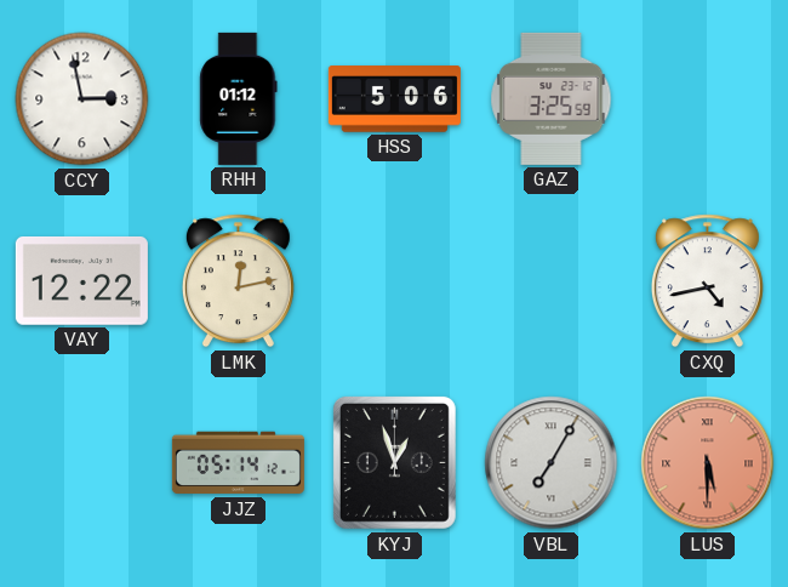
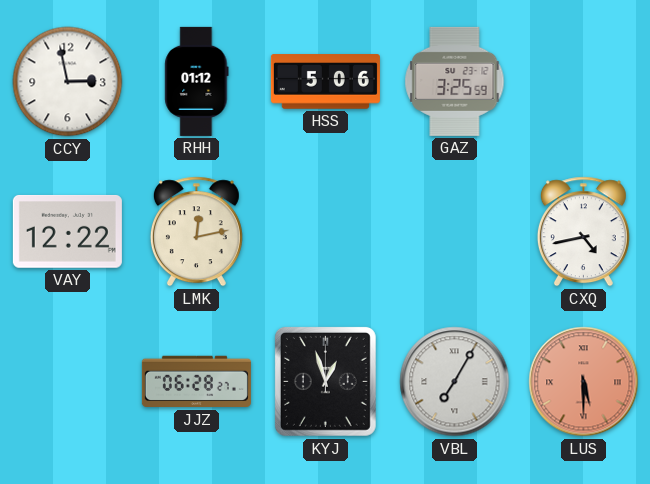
JJZ: 05:14 -> 06:28 (196, 382)
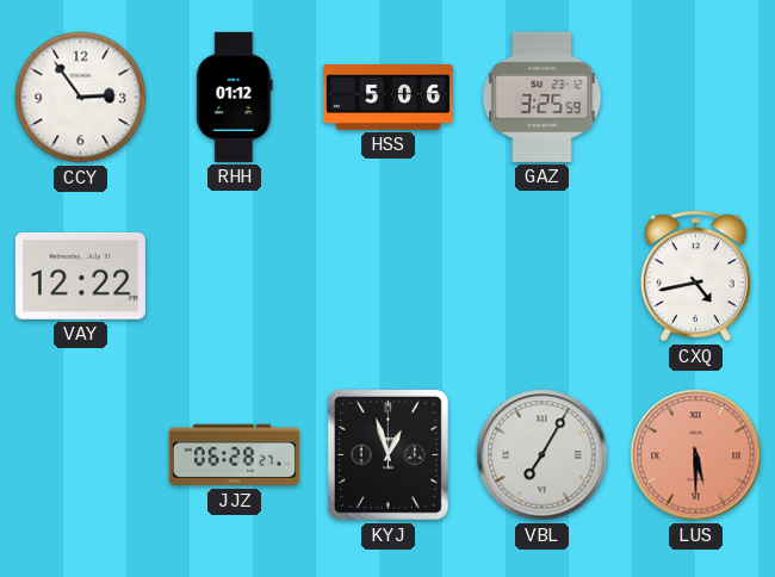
CCY: 2:58 -> 2:54 (81, 98)
LMK: 12:13 -> none (196, 232)
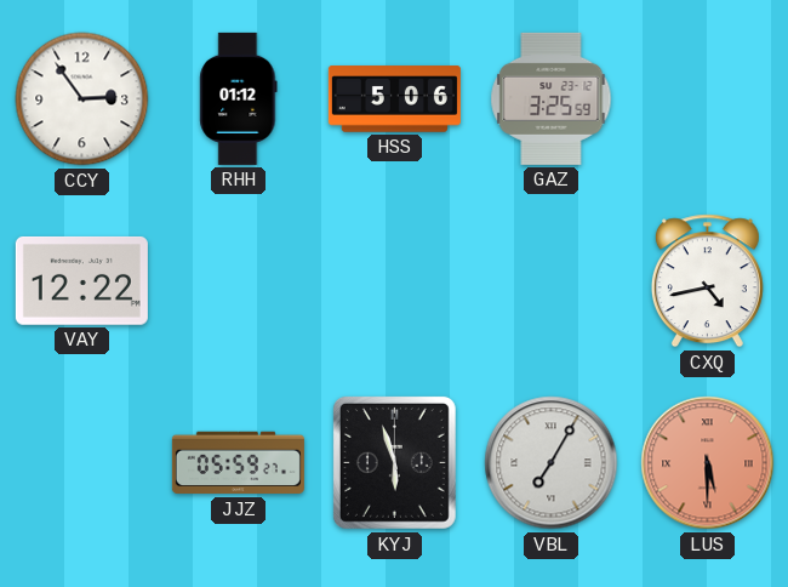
JJZ: 06:28 -> 05:59 (238, 463)
KYJ: 12:57 -> 5:57 (394, 462)
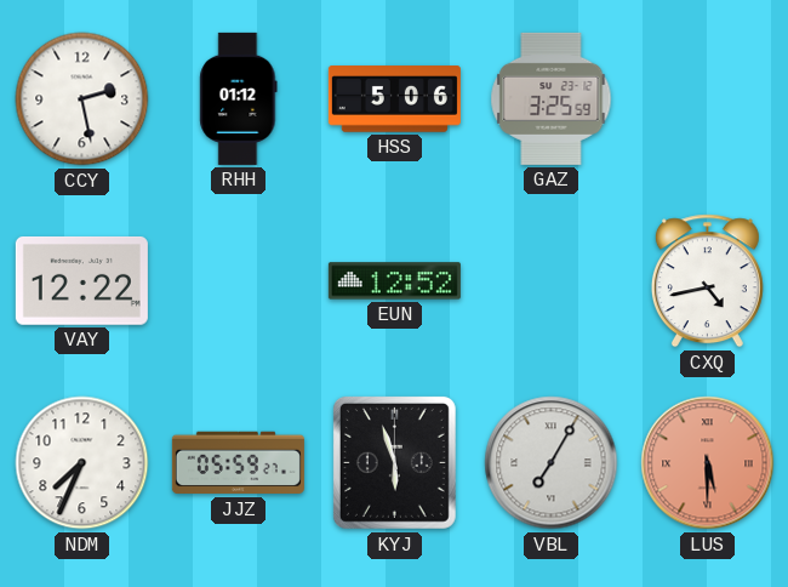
CCY: 2:54 -> 2:28 (82, 99)
EUN: none -> 12:52 (394, 281)
NDM: none -> 7:34 (82, 463)
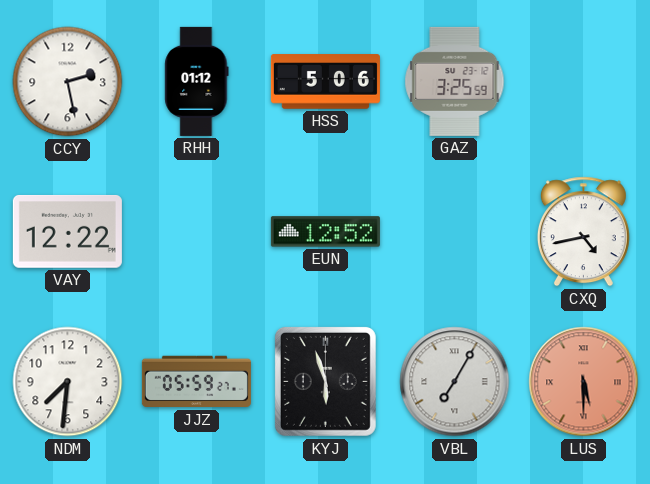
NDM: 7:34 -> 7:31 (68, 382)
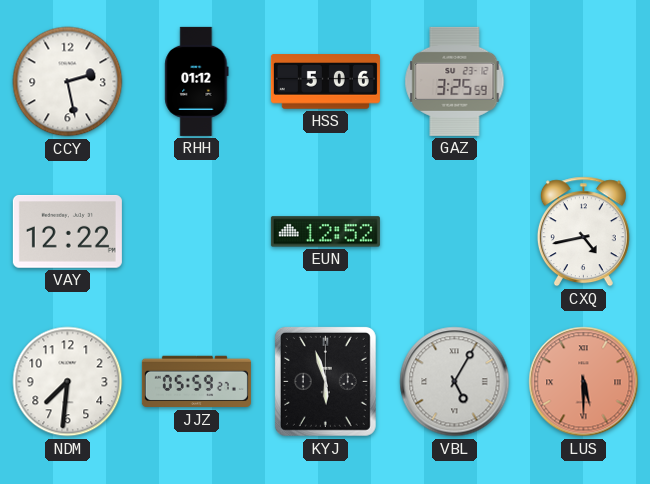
VBL: 7:05 -> 5:05 (455, 382)
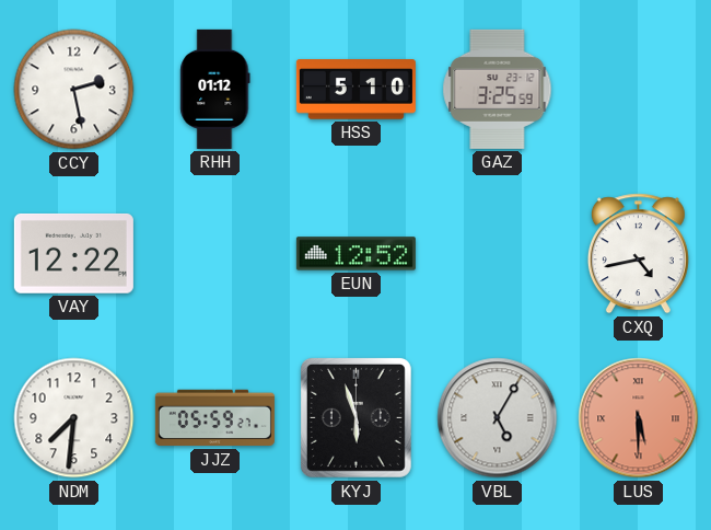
HSS: 5:06 -> 5:10 (355, 90)
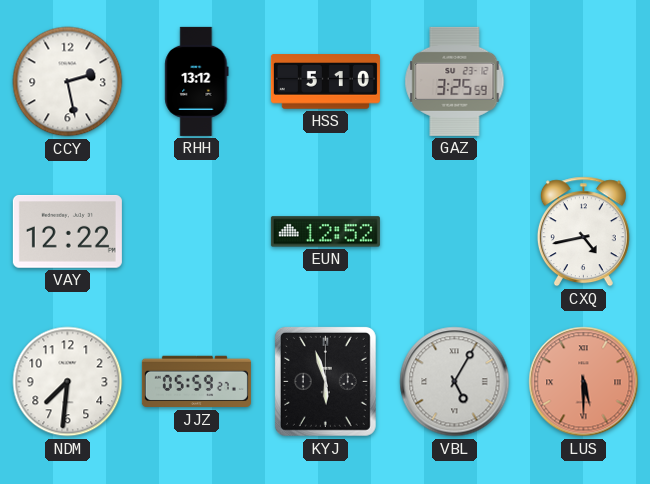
RHH: 01:12 -> 13:12 (197, 81)
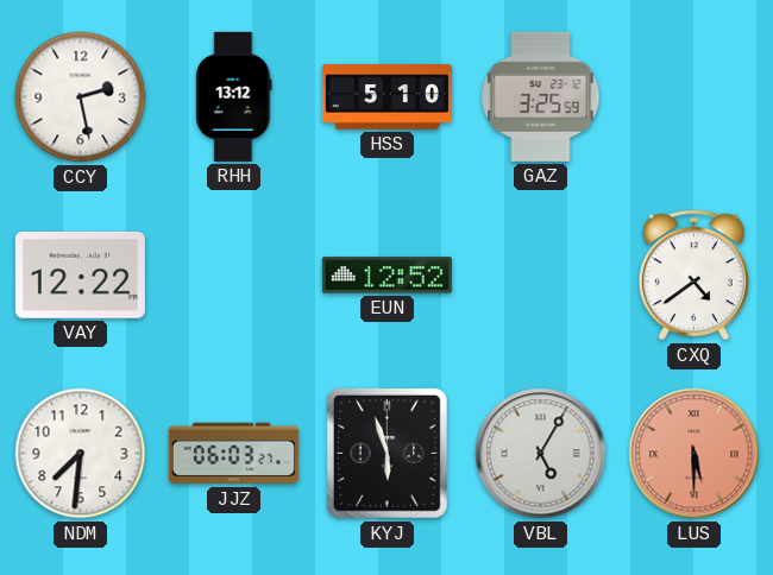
CXQ: 4:43 -> 4:39 (693, 276)
JJZ: 05:59 -> 06:03 (233, 454)
